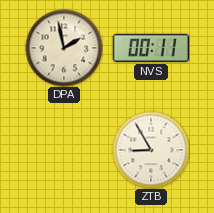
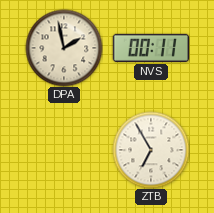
ZTB: 8:55 -> 6:55 (151, 150)
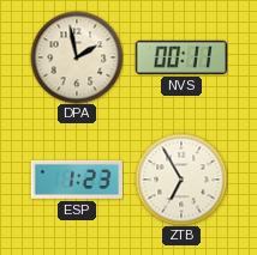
ESP: none -> 1:23 (77, 180)
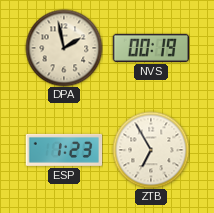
NVS: 00:11 -> 00:19 (150, 48)
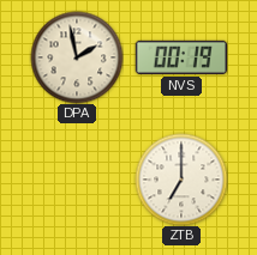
ESP: 1:23 -> none (64, 150)
ZTB: 6:55 -> 7:00 (181, 180)
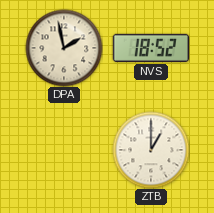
NVS: 00:19 -> 18:52 (150, 48)
ZTB: 7:00 -> 1:00 (151, 150)
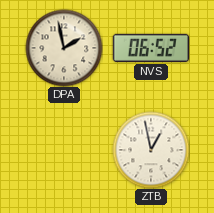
NVS: 18:52 -> 06:52 (150, 48)
ZTB: 1:00 -> 12:58 (151, 150)
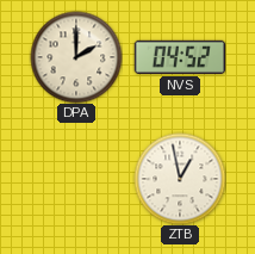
DPA: 1:58 -> 2:00 (76, 57)
NVS: 06:52 -> 04:52 (179, 57)
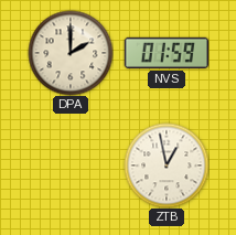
NVS: 04:52 -> 01:59 (165, 53)
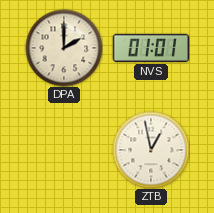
NVS: 01:59 -> 01:01 (150, 48)
